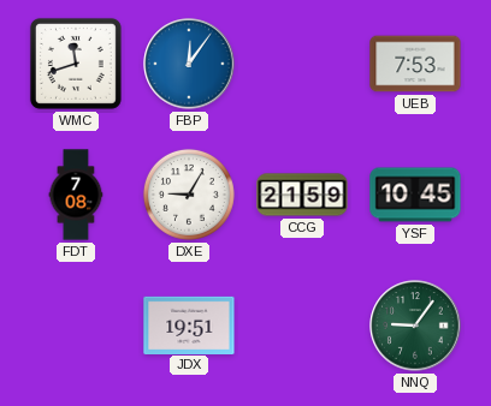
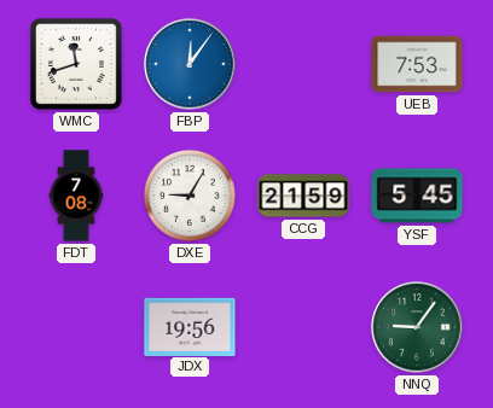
YSF: 10:45 -> 5:45 (417, 196)
JDX: 19:51 -> 19:56 (190, 326)
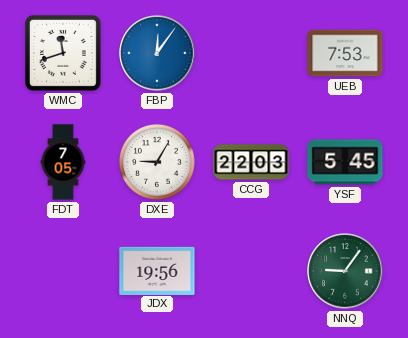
FDT: 7:08 -> 7:05 (63, 162)
CCG: 21:59 -> 22:03 (251, 162)
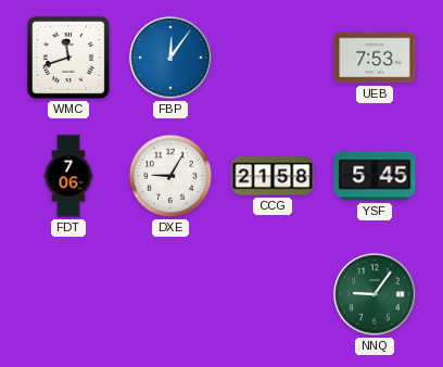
FDT: 7:05 -> 7:06 (68, 176)
CCG: 22:03 -> 21:58 (273, 176)
JDX: 19:56 -> none (157, 270)
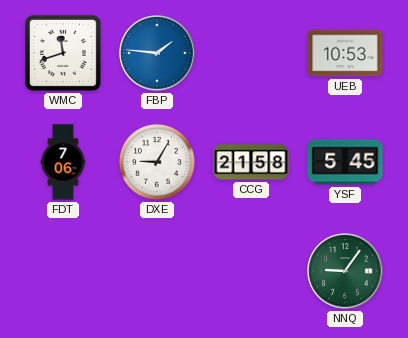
FBP: 12:06 -> 1:46 (157, 53)
UEB: 7:53 -> 10:53 (345, 53)
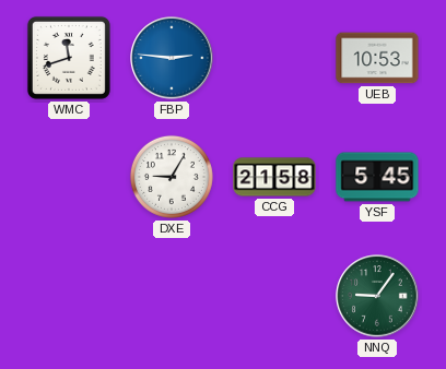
FBP: 1:46 -> 2:46 (172, 58)
FDT: 7:06 -> none (63, 162)
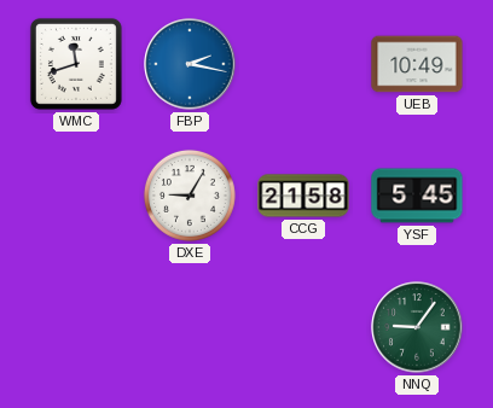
FBP: 2:46 -> 2:17 (190, 64)
UEB: 10:53 -> 10:49 (417, 64)
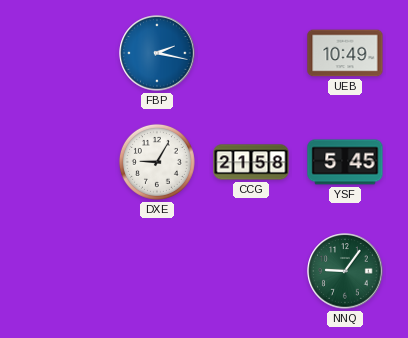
WMC: 11:42 -> none (76, 64)
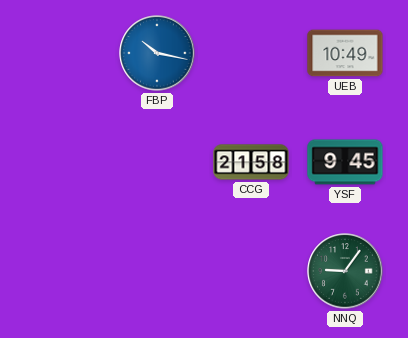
FBP: 2:17 -> 10:17 (157, 53)
DXE: 9:05 -> none (157, 162)
YSF: 5:45 -> 9:45 (345, 162)
